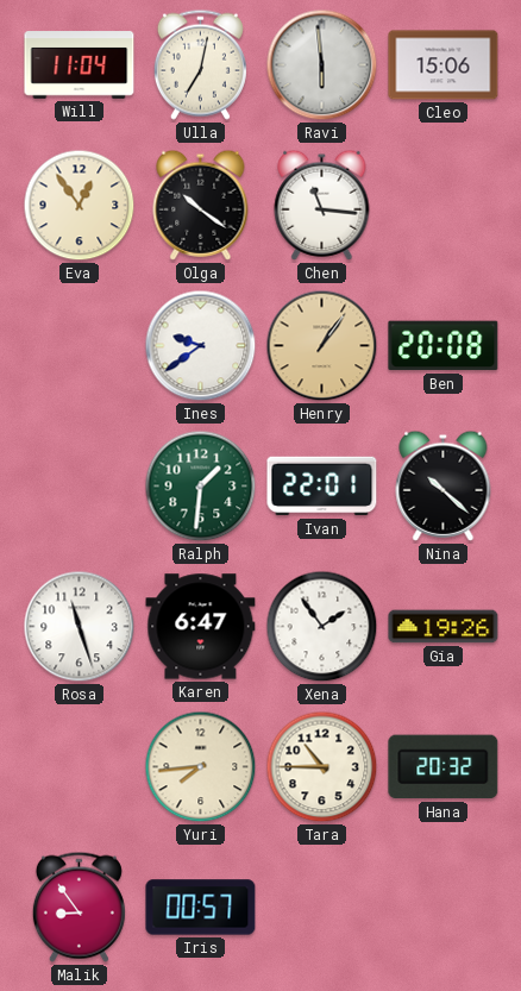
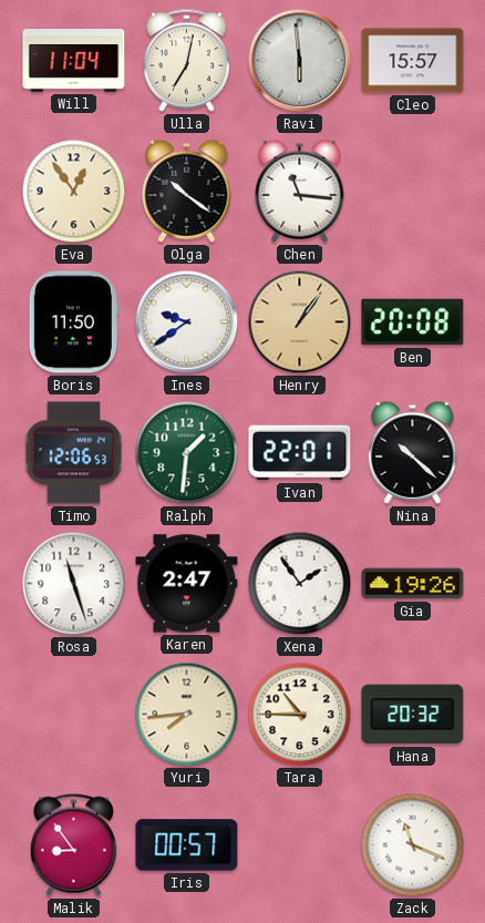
Cleo: 15:06 -> 15:57 (413, 61)
Boris: none -> 11:50 (73, 322)
Timo: none -> 12:06 (74, 453)
Karen: 6:47 -> 2:47 (187, 584)
Zack: none -> 11:19 (413, 845)
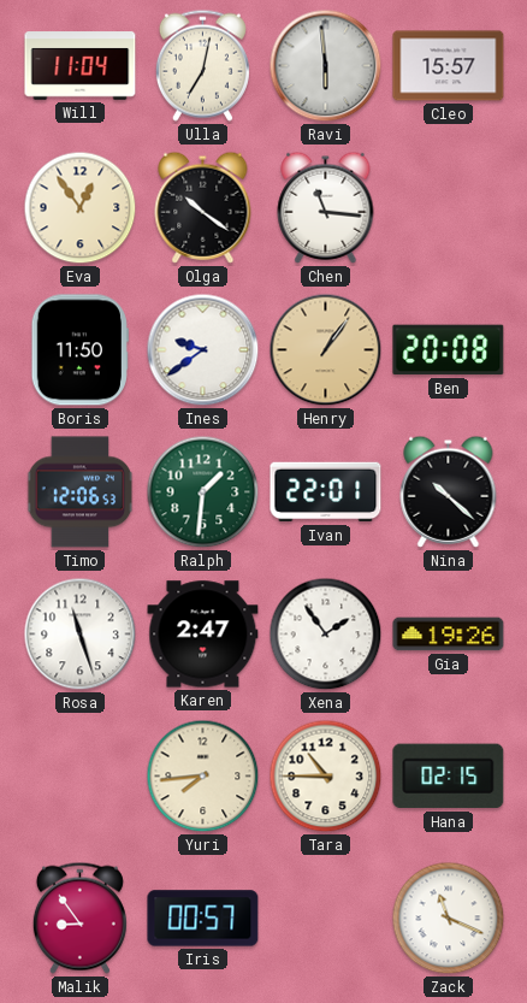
Hana: 20:32 -> 02:15 (449, 777)
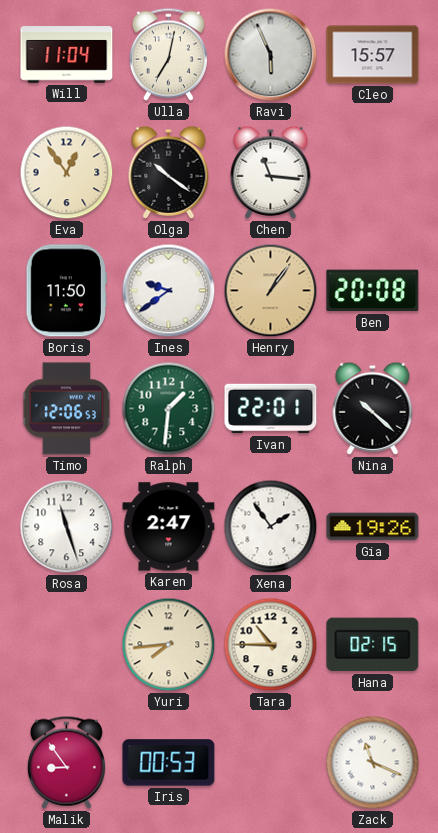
Ravi: 5:59 -> 5:56 (271, 55)
Iris: 00:57 -> 00:53 (169, 763)
